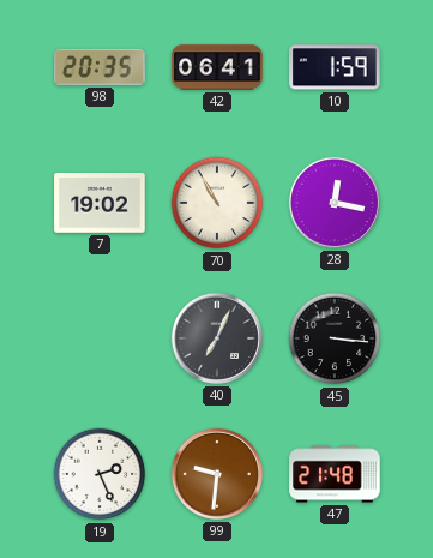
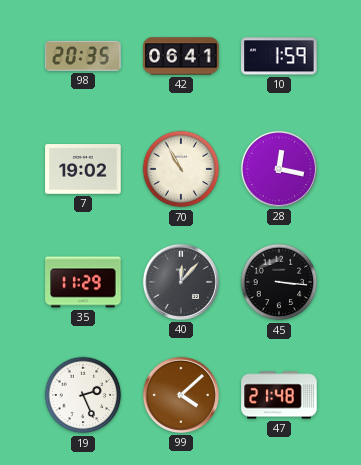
35: none -> 11:29 (83, 282)
40: 7:04 -> 12:07 (181, 282)
99: 9:31 -> 4:08 (181, 395)
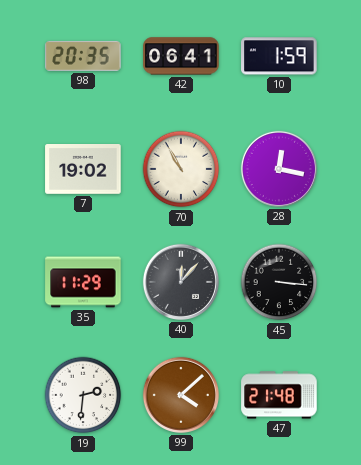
19: 2:26 -> 2:31 (83, 395)
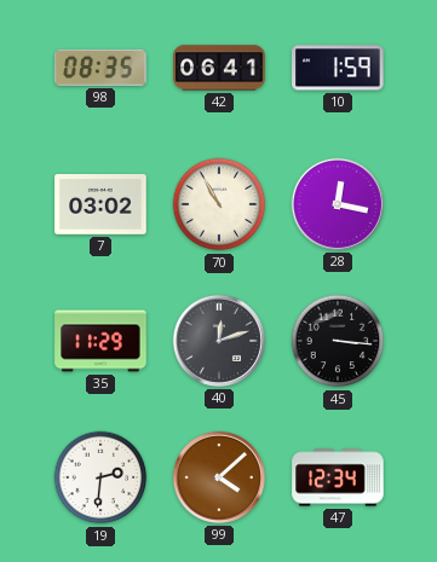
98: 20:35 -> 08:35 (100, 68)
7: 19:02 -> 03:02 (100, 205)
40: 12:07 -> 12:12 (219, 341)
47: 21:48 -> 12:34 (338, 477)
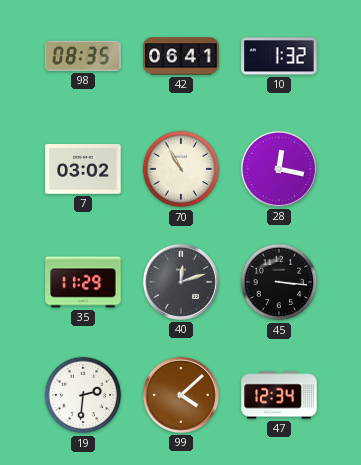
10: 1:59 -> 1:32 (279, 56)
